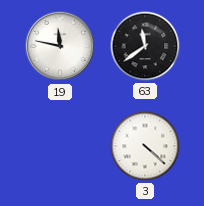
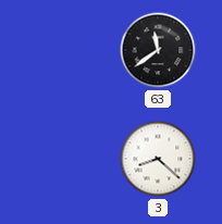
19: 11:47 -> none (60, 46)
3: 4:22 -> 8:22 (158, 159)
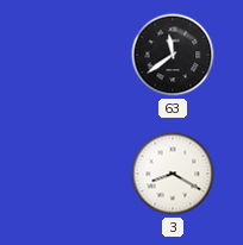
3: 8:22 -> 8:20 (173, 174)
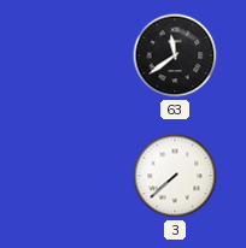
3: 8:20 -> 7:38 (175, 176)
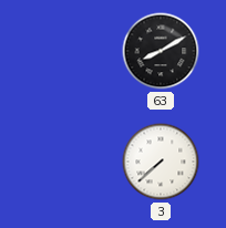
63: 11:39 -> 8:10 (161, 51)
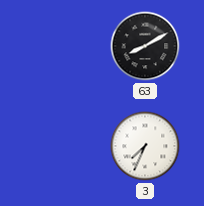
3: 7:38 -> 7:34 (145, 146)
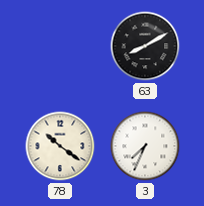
78: none -> 10:21 (60, 146)
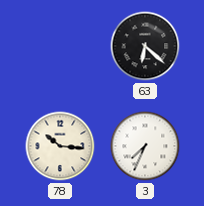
63: 8:10 -> 6:22 (145, 46)
78: 10:21 -> 10:16 (60, 146)
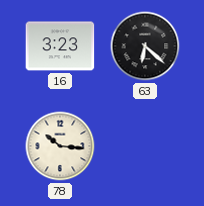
16: none -> 3:23 (60, 46)
3: 7:34 -> none (145, 146)
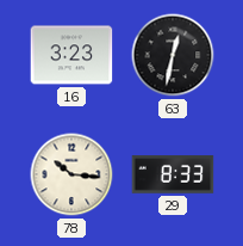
63: 6:22 -> 12:32 (173, 55)
29: none -> 8:33 (173, 174)
